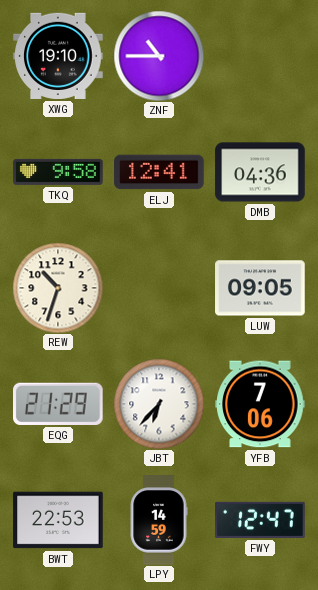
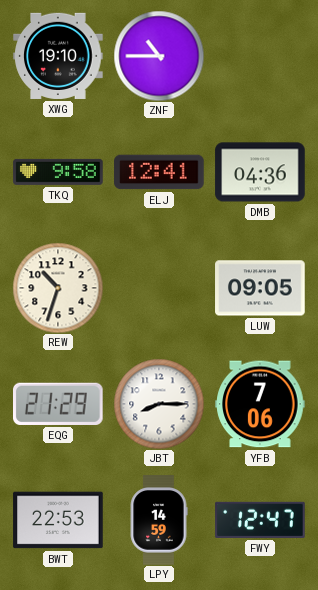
JBT: 6:37 -> 8:15 (159, 404)
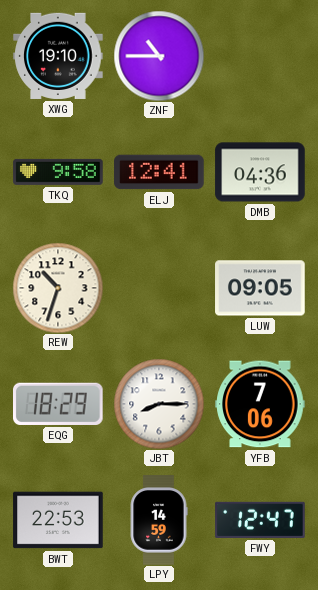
EQG: 21:29 -> 18:29 (59, 404)
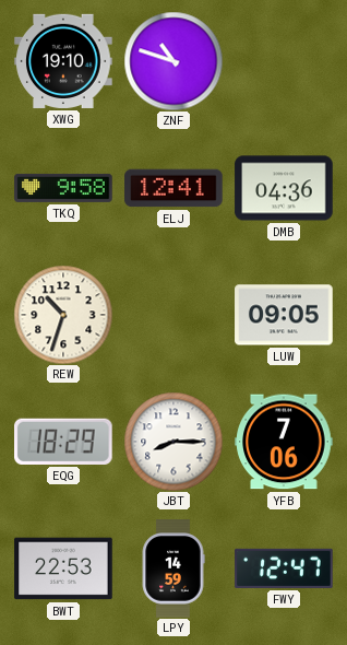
ZNF: 10:45 -> 10:48 (174, 61)
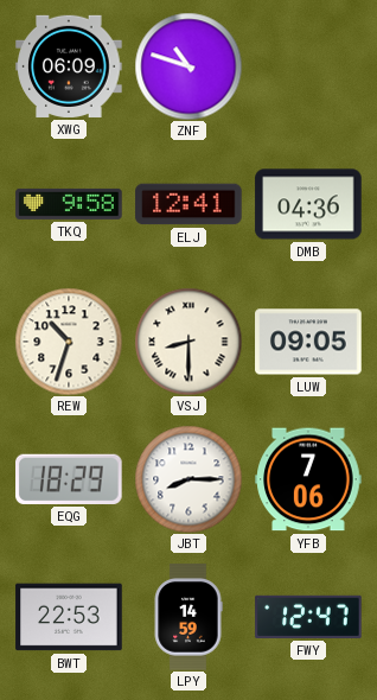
XWG: 19:10 -> 06:09 (69, 66)
VSJ: none -> 8:30 (188, 342)
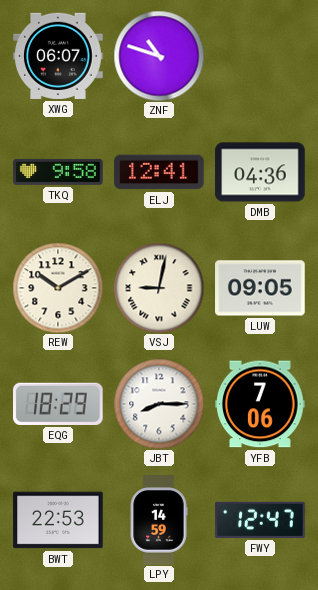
XWG: 06:09 -> 06:07 (58, 56)
REW: 10:33 -> 10:10 (58, 288)
VSJ: 8:30 -> 9:02 (159, 288)
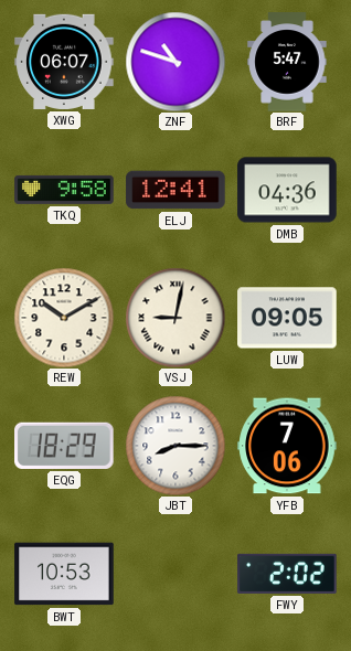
BRF: none -> 5:47 (287, 62)
BWT: 22:53 -> 10:53 (64, 574)
LPY: 14:59 -> none (159, 520)
FWY: 12:47 -> 2:02 (287, 574)
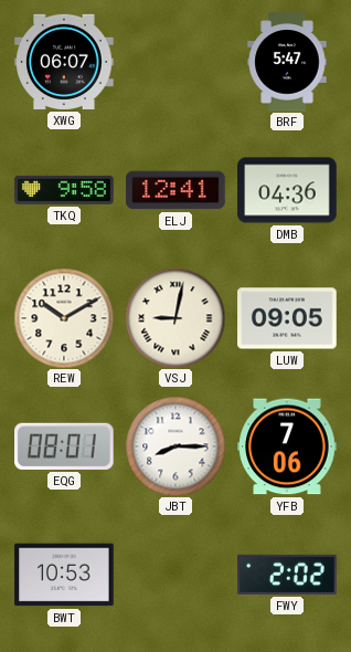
ZNF: 10:48 -> none (175, 62)
EQG: 18:29 -> 08:01 (65, 446)
